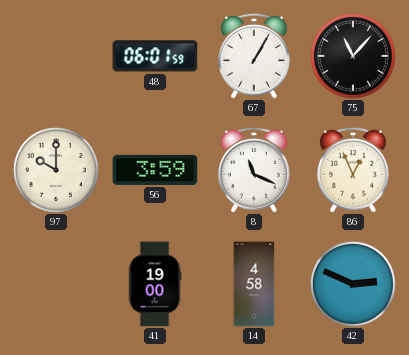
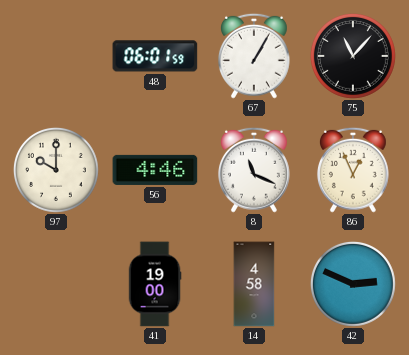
56: 3:59 -> 4:46 (155, 170)
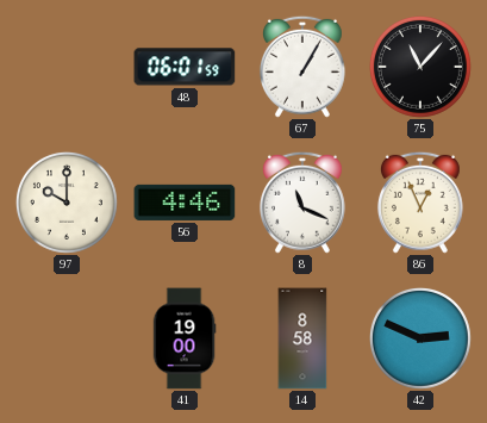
14: 4:58 -> 8:58 (302, 338)
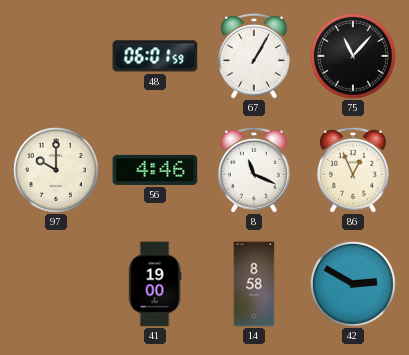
42: 2:49 -> 2:50 (353, 284)
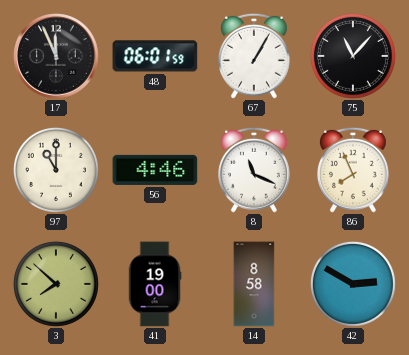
17: none -> 11:56 (56, 56)
97: 10:00 -> 11:00 (56, 170)
86: 12:56 -> 7:56 (353, 170)
3: none -> 7:52 (56, 284)
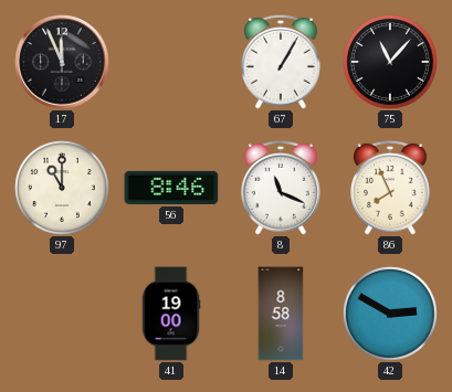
48: 06:01 -> none (155, 56)
56: 4:46 -> 8:46 (171, 188)
3: 7:52 -> none (56, 284)
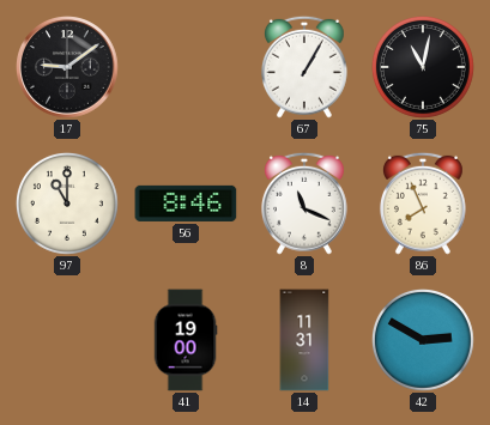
17: 11:56 -> 9:09 (67, 67)
75: 11:07 -> 11:02 (423, 67)
14: 8:58 -> 11:31 (304, 340)
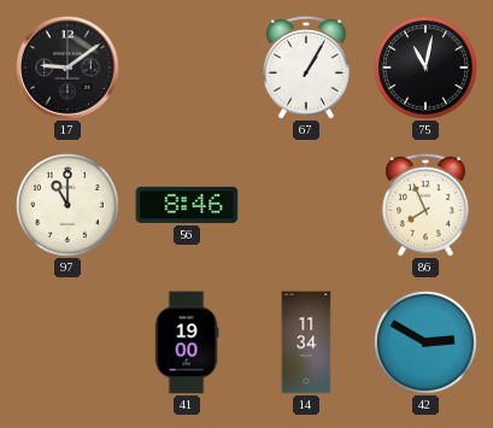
8: 11:19 -> none (304, 204)
14: 11:31 -> 11:34 (306, 342)
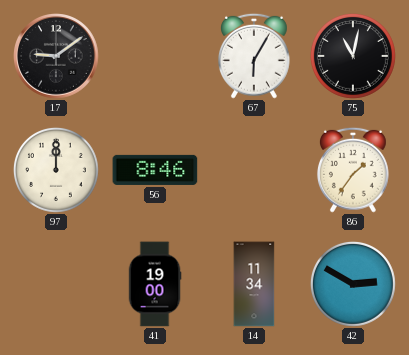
67: 1:05 -> 6:05 (254, 56)
97: 11:00 -> 12:00 (56, 170)
86: 7:56 -> 1:36 (353, 170)
